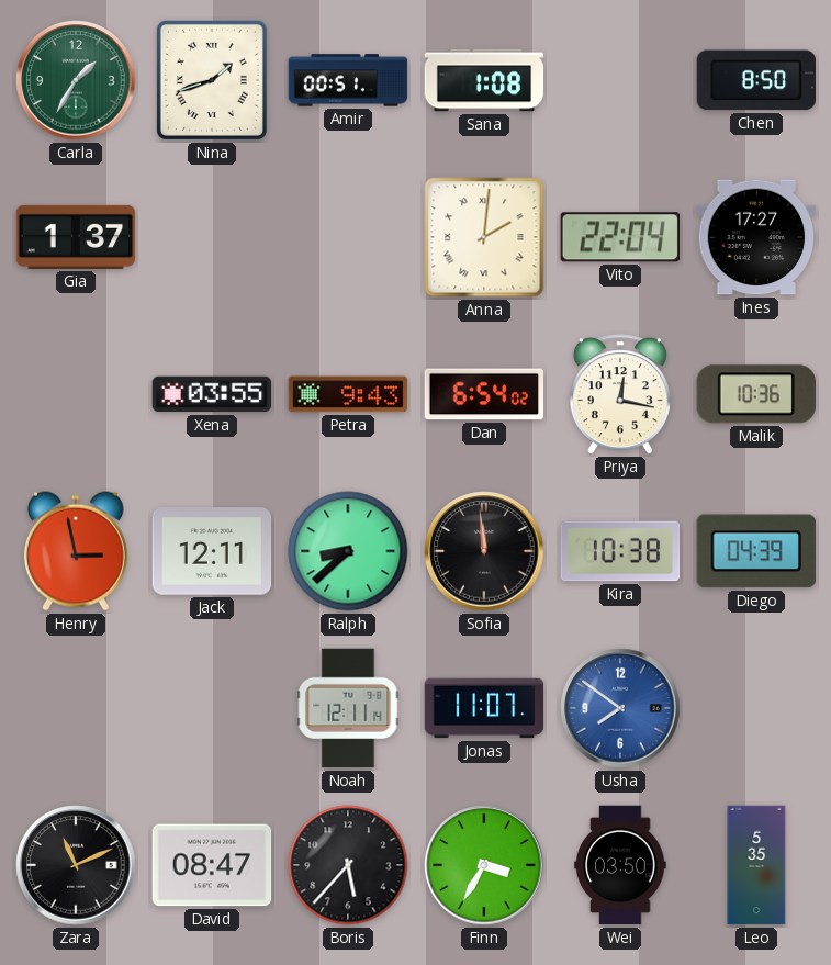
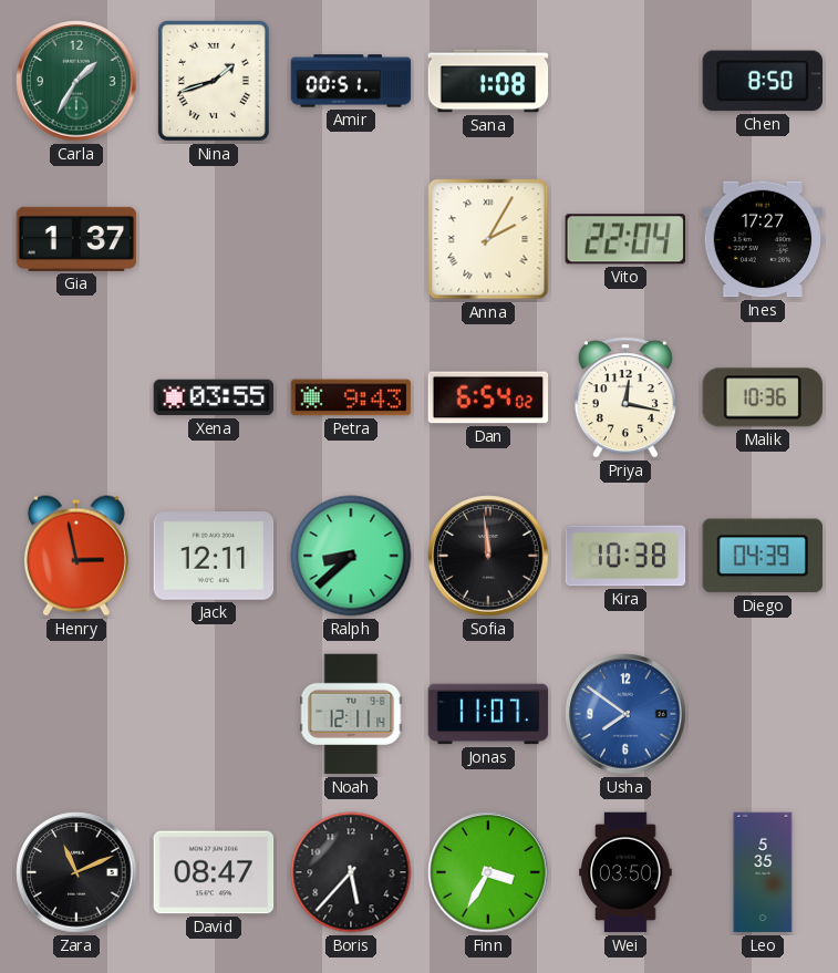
Anna: 2:01 -> 2:05 (488, 239)
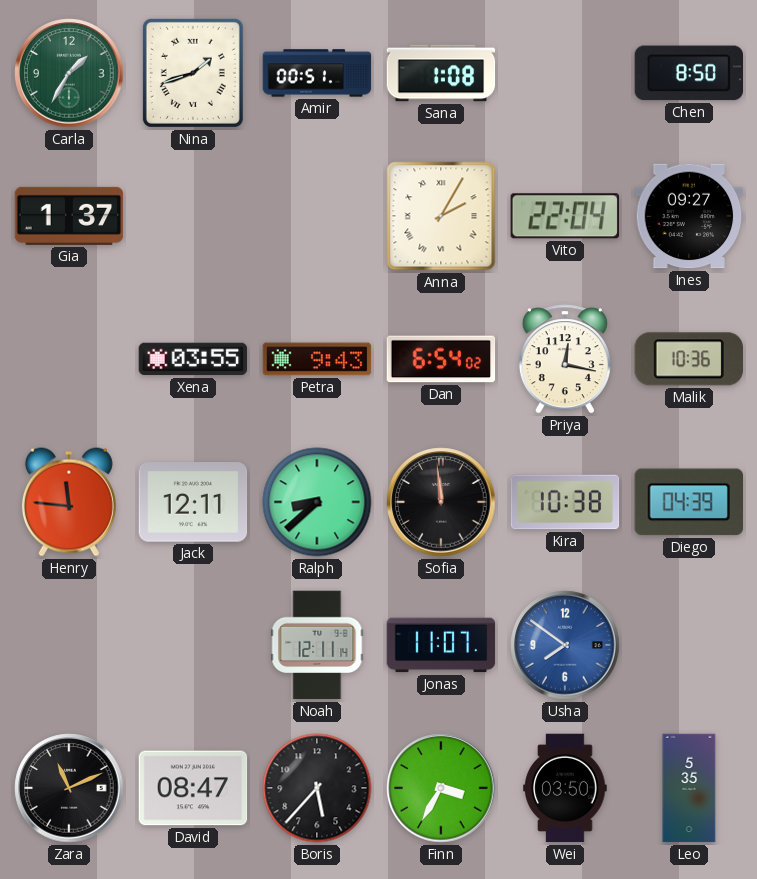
Ines: 17:27 -> 09:27 (689, 216)
Henry: 2:58 -> 11:46 (69, 502)
